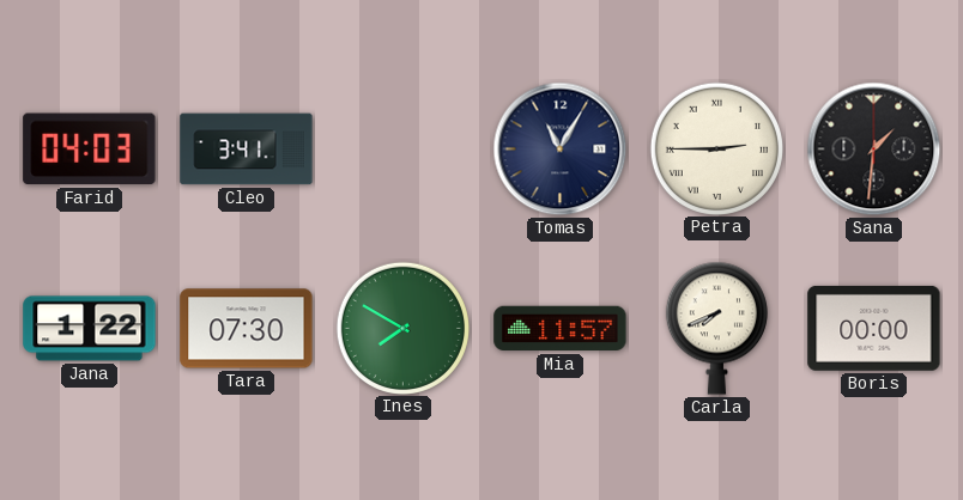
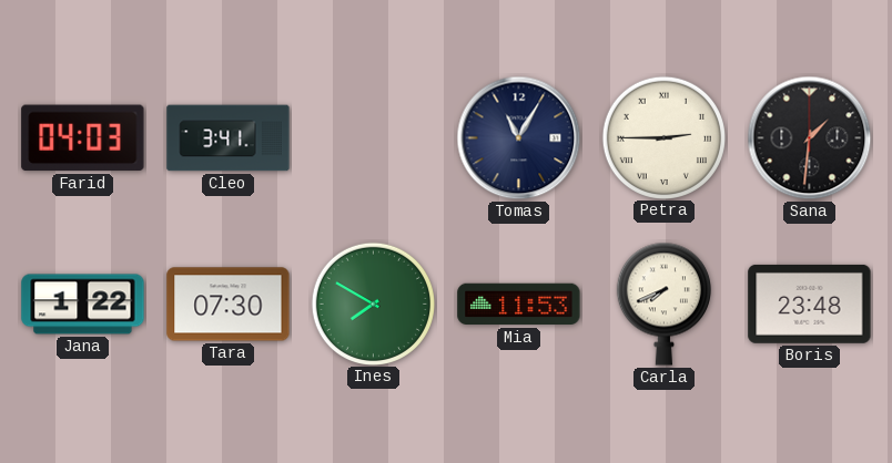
Mia: 11:57 -> 11:53 (519, 305)
Boris: 00:00 -> 23:48 (810, 303)
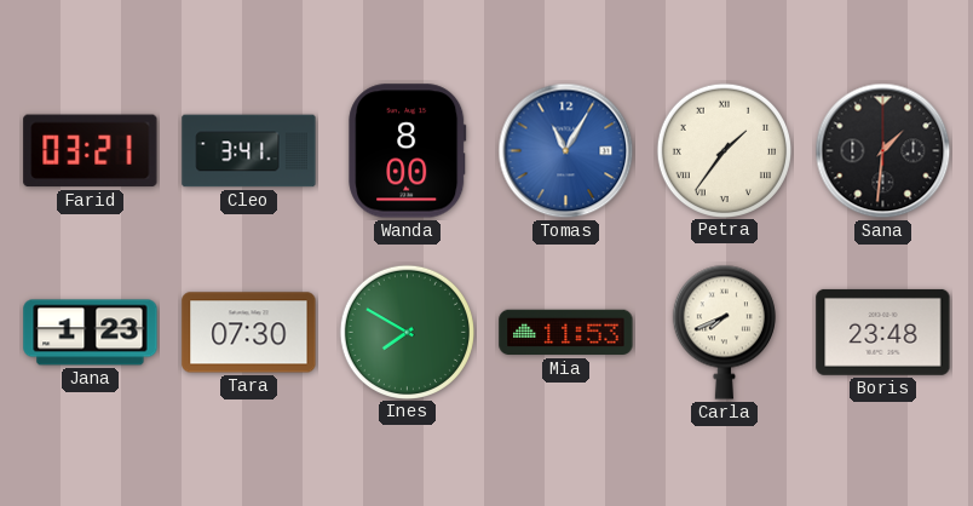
Farid: 04:03 -> 03:21 (91, 151)
Wanda: none -> 8:00 (408, 151)
Tomas dial: navy -> blue (566, 151)
Petra: 2:45 -> 1:36 (724, 150)
Jana: 1:22 -> 1:23 (91, 333)
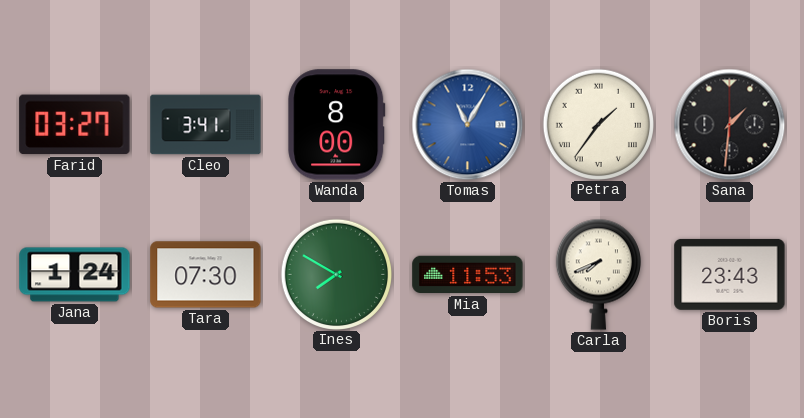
Farid: 03:21 -> 03:27 (75, 125)
Jana: 1:23 -> 1:24 (75, 275)
Boris: 23:48 -> 23:43 (730, 274)
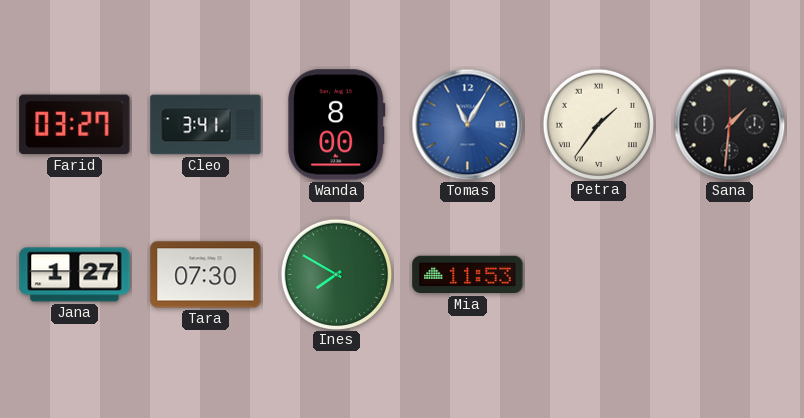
Jana: 1:24 -> 1:27 (75, 275)
Carla: 7:41 -> none (598, 274)
Boris: 23:43 -> none (730, 274)
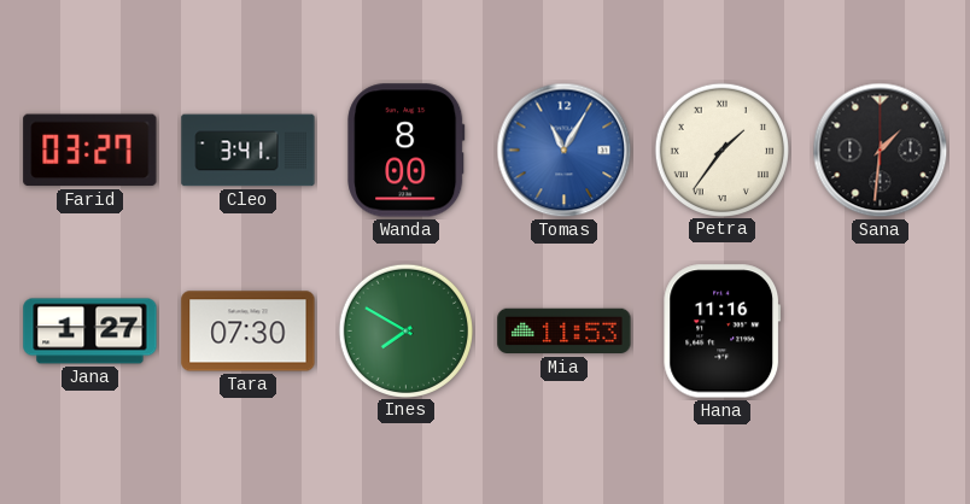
Hana: none -> 11:16 (723, 332)
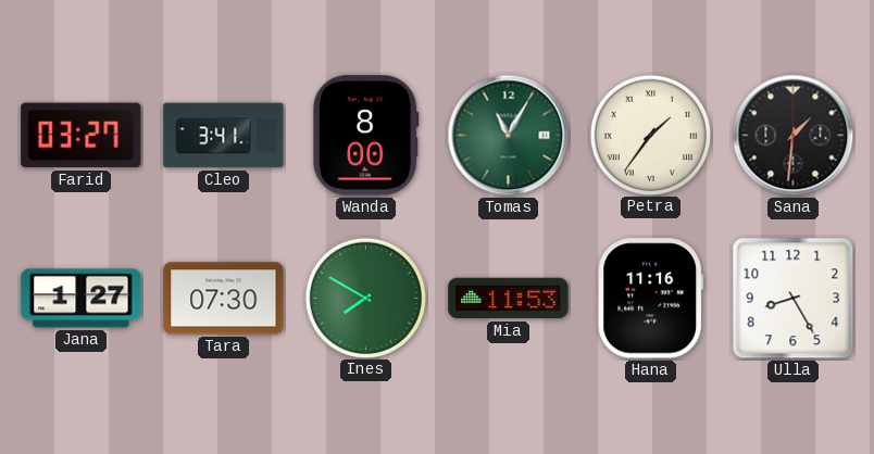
Tomas dial: blue -> green (509, 136)
Ulla: none -> 8:25 (794, 299)
